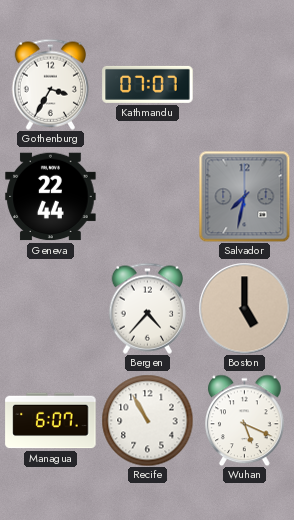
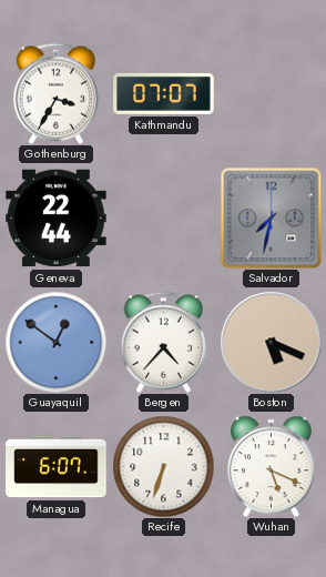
Guayaquil: none -> 12:51 (55, 342)
Boston: 5:00 -> 5:19 (271, 342)
Recife: 10:55 -> 6:33 (163, 466)
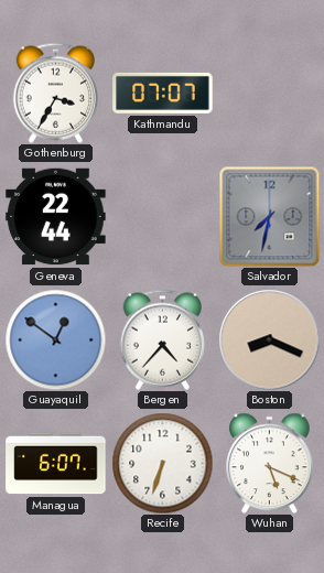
Boston: 5:19 -> 8:19 (269, 339)
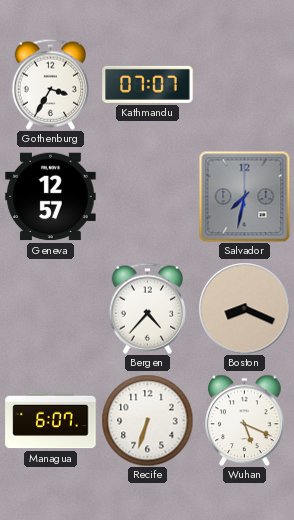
Geneva: 22:44 -> 12:57 (51, 197)
Guayaquil: 12:51 -> none (55, 339)
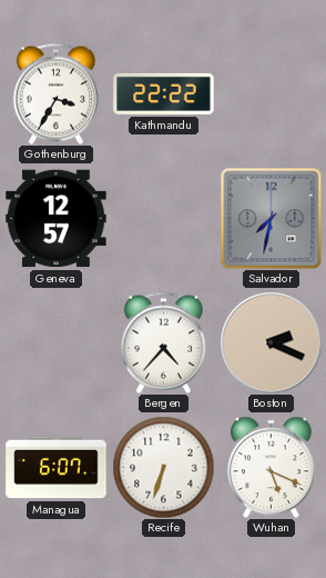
Kathmandu: 07:07 -> 22:22 (164, 93)
Boston: 8:19 -> 2:19 (271, 342)
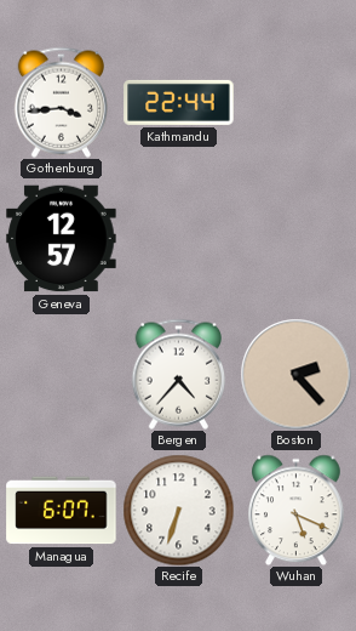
Gothenburg: 3:35 -> 3:44 (62, 102)
Kathmandu: 22:22 -> 22:44 (179, 102)
Salvador: 7:32 -> none (271, 218)
Boston: 2:19 -> 2:23 (295, 374)
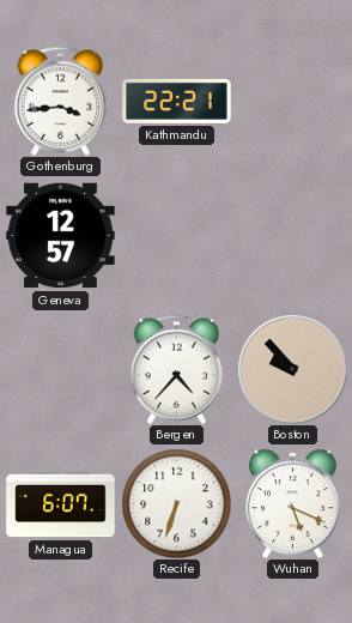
Kathmandu: 22:44 -> 22:21 (177, 101)
Boston: 2:23 -> 9:53 (292, 369)
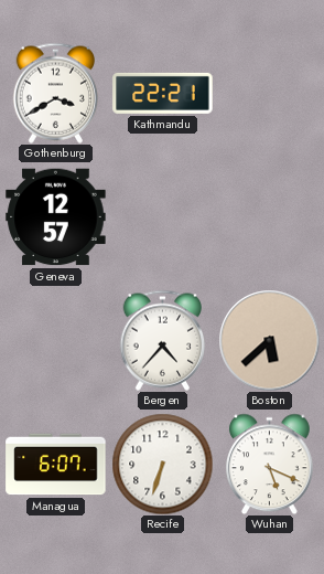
Gothenburg: 3:44 -> 3:40 (56, 93)
Boston: 9:53 -> 5:38 (269, 340)
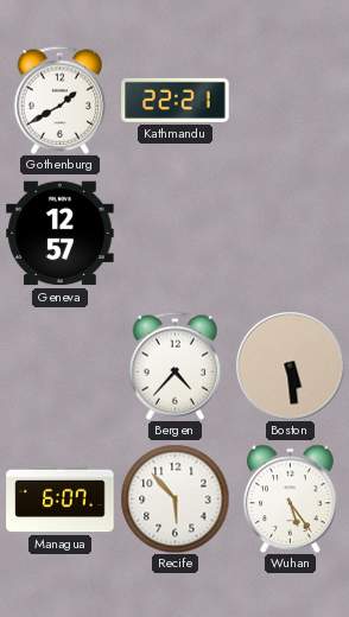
Gothenburg: 3:40 -> 1:40 (61, 100)
Boston: 5:38 -> 5:29 (290, 365)
Recife: 6:33 -> 5:53 (174, 498)
Wuhan: 5:19 -> 5:24 (291, 498)
